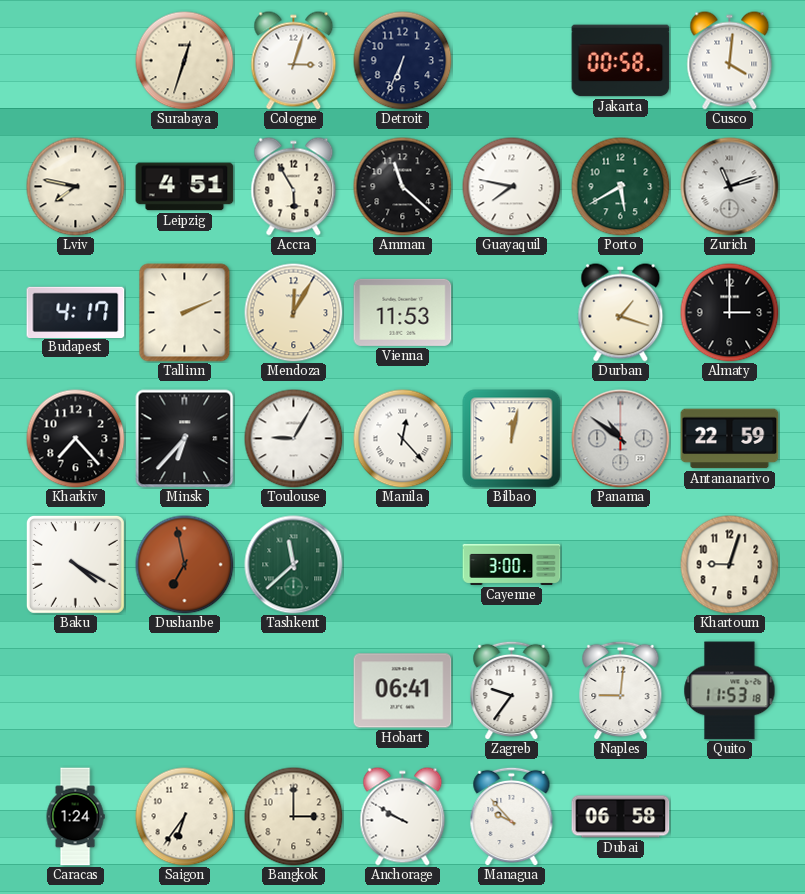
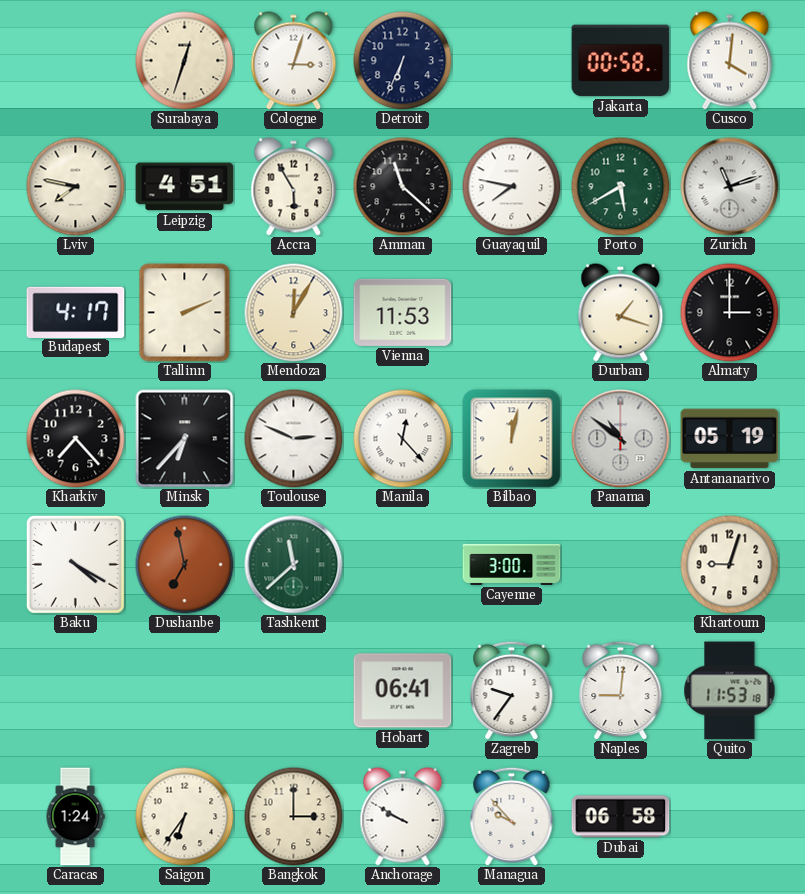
Toulouse: 9:05 -> 2:49 (294, 439)
Antananarivo: 22:59 -> 05:19 (730, 439)
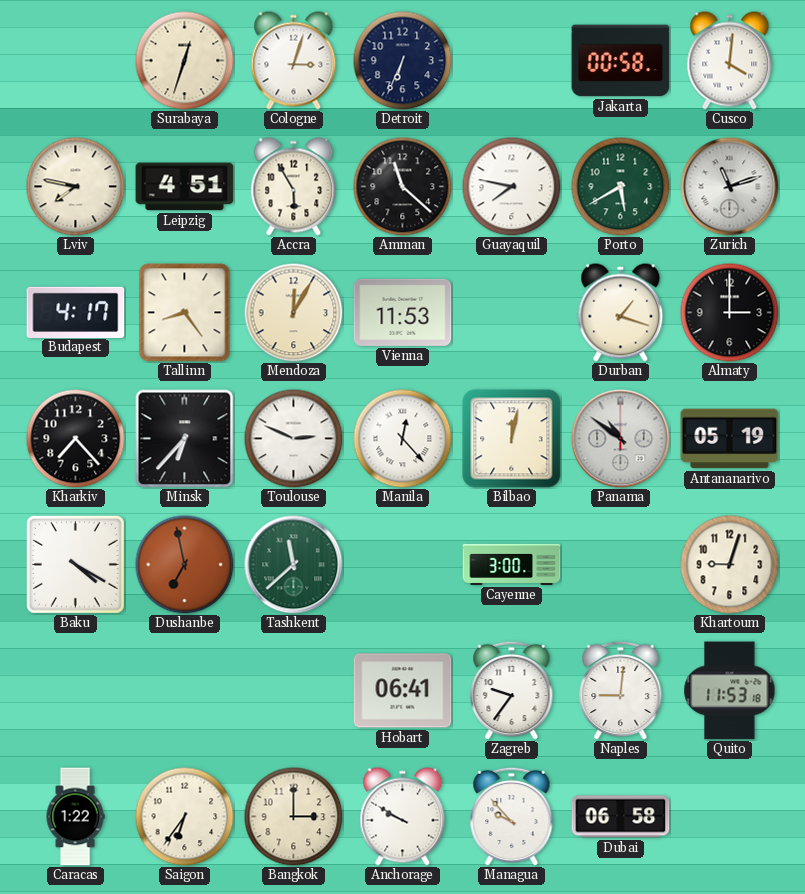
Tallinn: 2:11 -> 8:24 (185, 313)
Caracas: 1:24 -> 1:22 (75, 817)
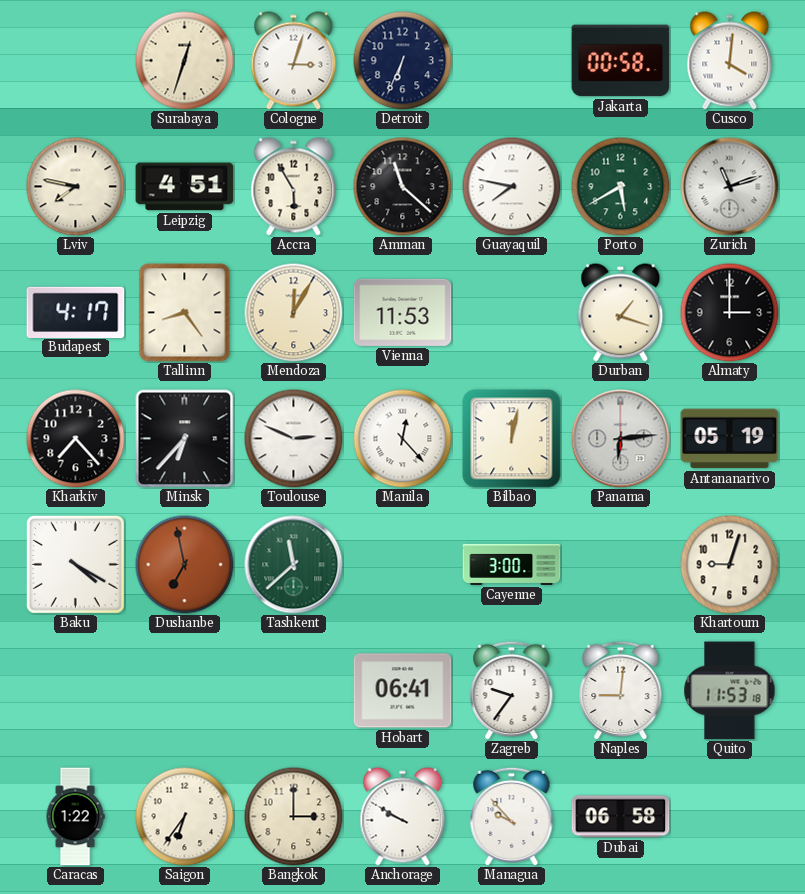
Panama: 10:51 -> 6:14 (621, 439)
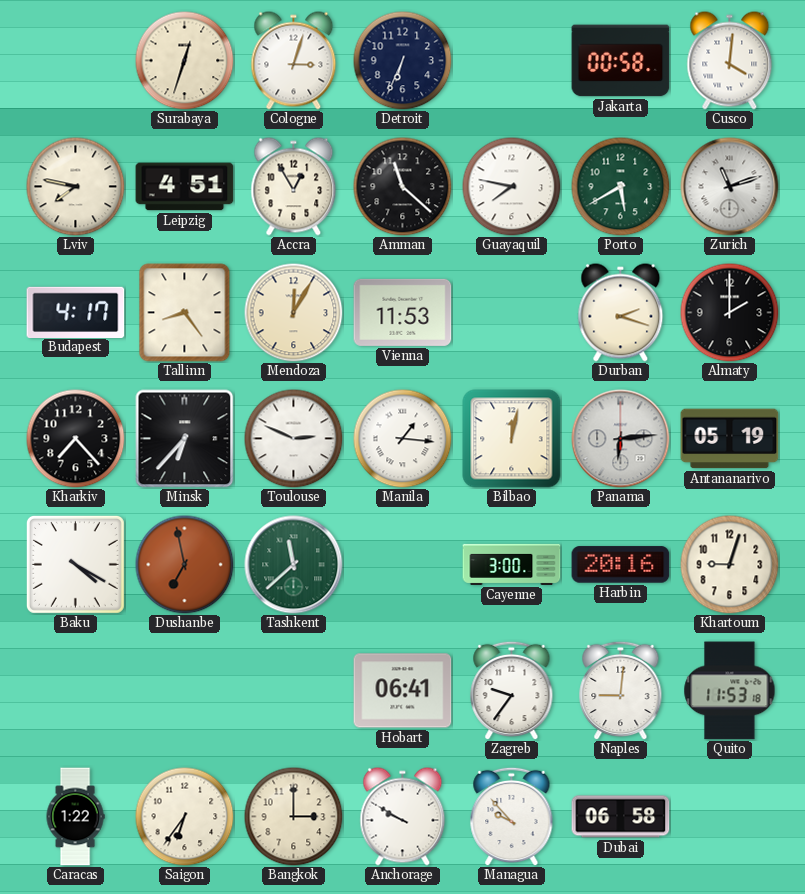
Accra: 5:55 -> 12:55 (294, 187)
Durban: 1:18 -> 2:18 (621, 313)
Almaty: 3:00 -> 2:00 (730, 313)
Manila: 12:23 -> 1:16 (403, 439)
Harbin: none -> 20:16 (621, 565)
